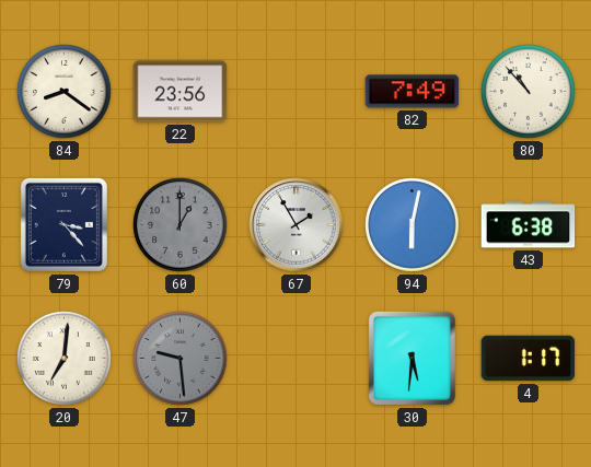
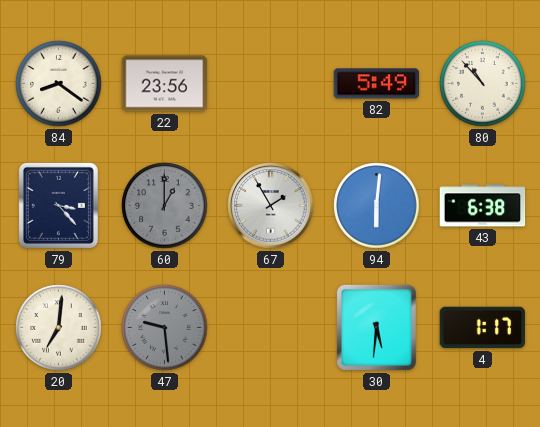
82: 7:49 -> 5:49 (377, 84)
94: 6:02 -> 6:01 (377, 206)
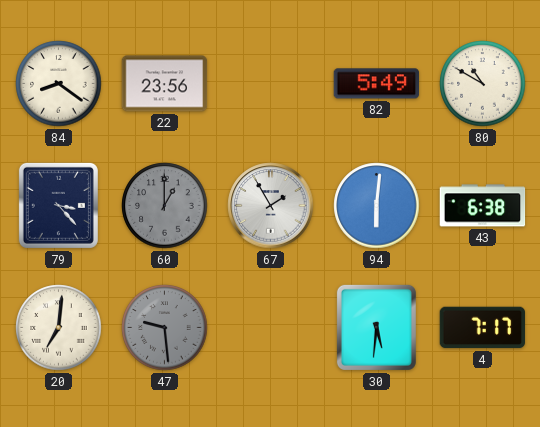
80: 10:53 -> 10:50 (483, 84)
4: 1:17 -> 7:17 (483, 328)
